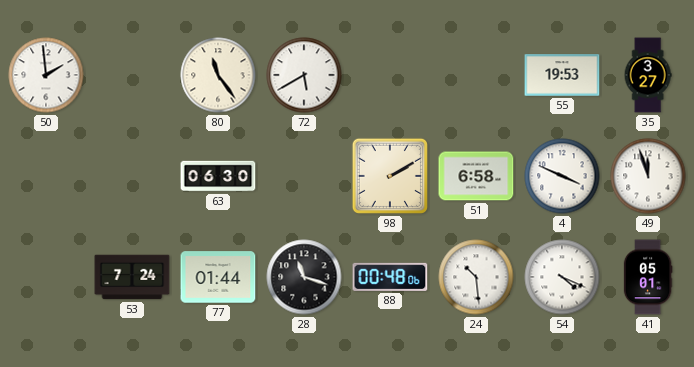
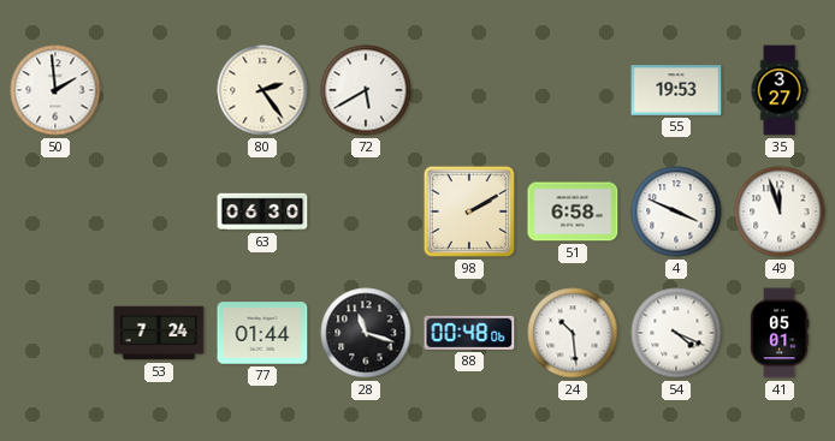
80: 11:24 -> 2:24 (262, 90)
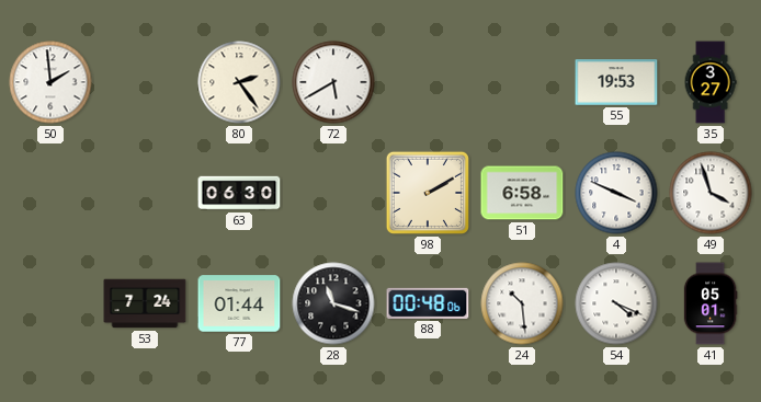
49: 11:57 -> 3:57 (711, 193)
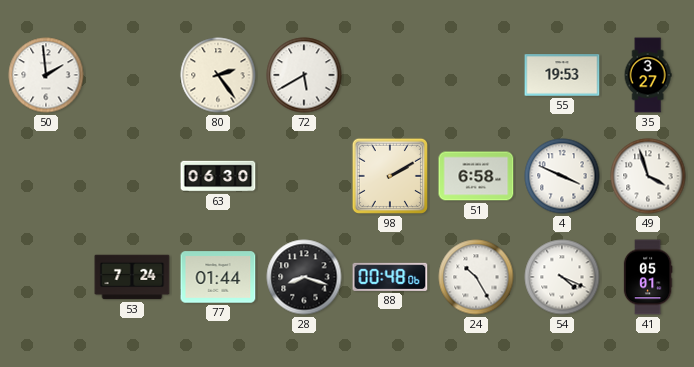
28: 11:18 -> 8:18 (304, 277)
24: 10:29 -> 10:25 (476, 277)
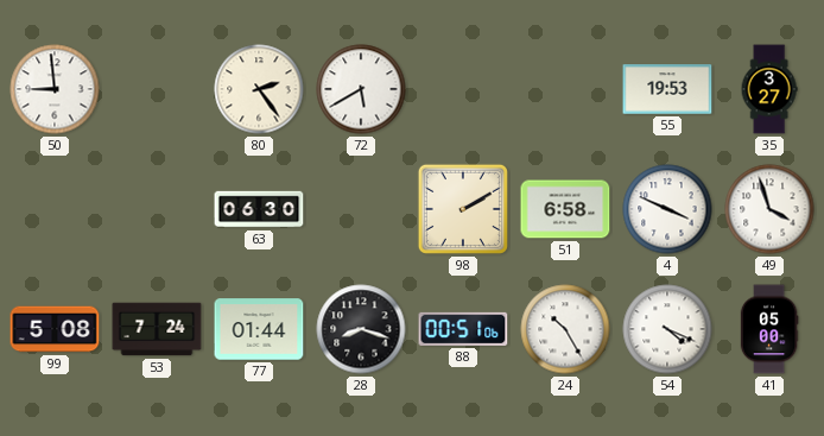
50: 1:59 -> 8:59 (55, 89)
99: none -> 5:08 (55, 329)
88: 00:48 -> 00:51 (463, 329)
41: 05:01 -> 05:00 (769, 329)
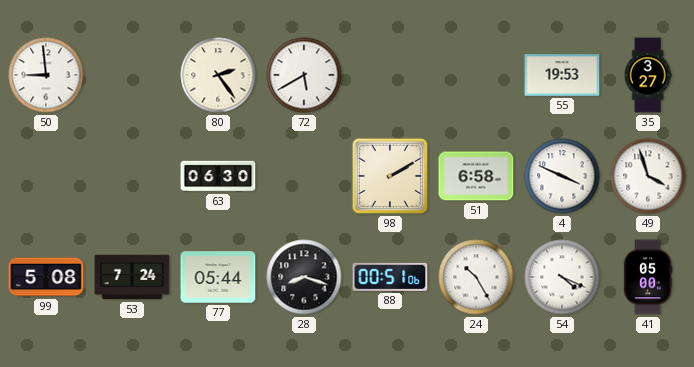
77: 01:44 -> 05:44 (218, 277)
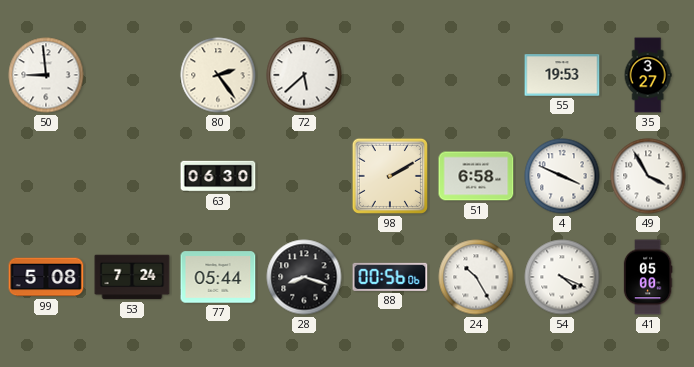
72: 5:40 -> 5:38 (304, 75)
49: 3:57 -> 3:55 (648, 176)
88: 00:51 -> 00:56 (390, 277)
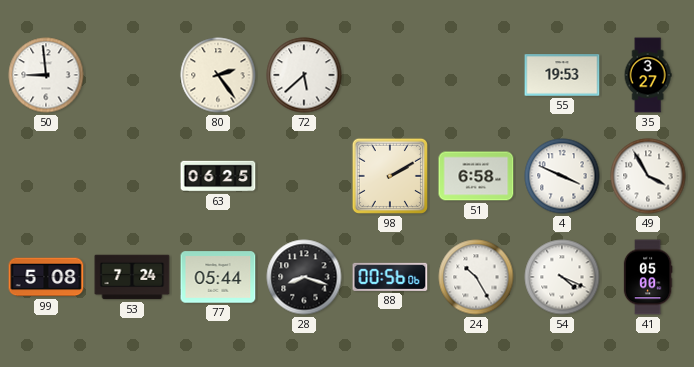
63: 06:30 -> 06:25 (218, 176)
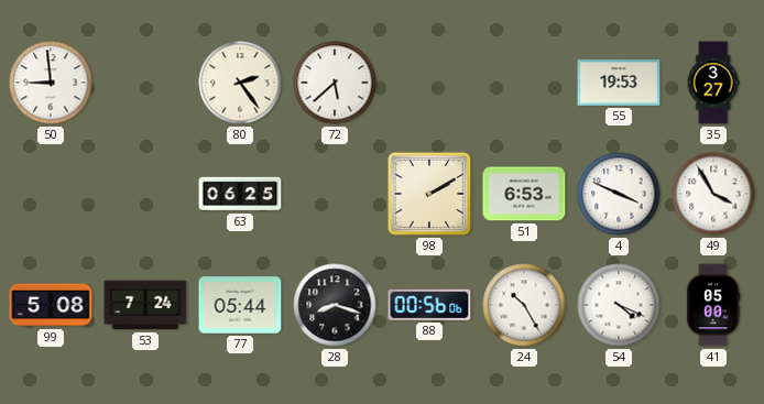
51: 6:58 -> 6:53 (524, 194)
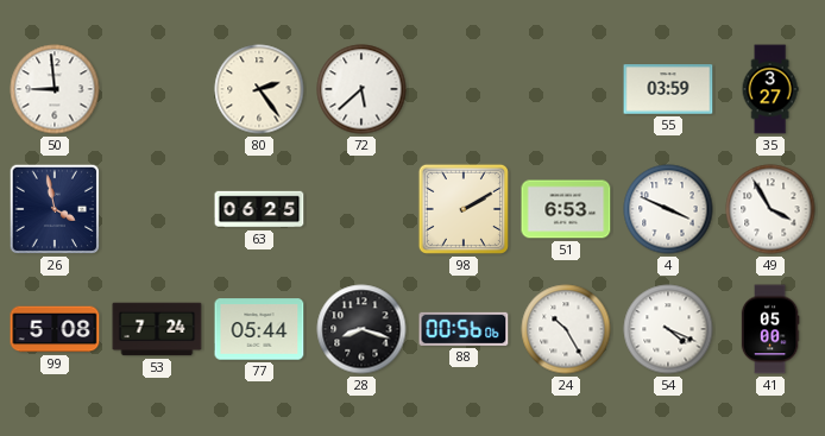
55: 19:53 -> 03:59 (668, 89)
26: none -> 3:58 (55, 209)
